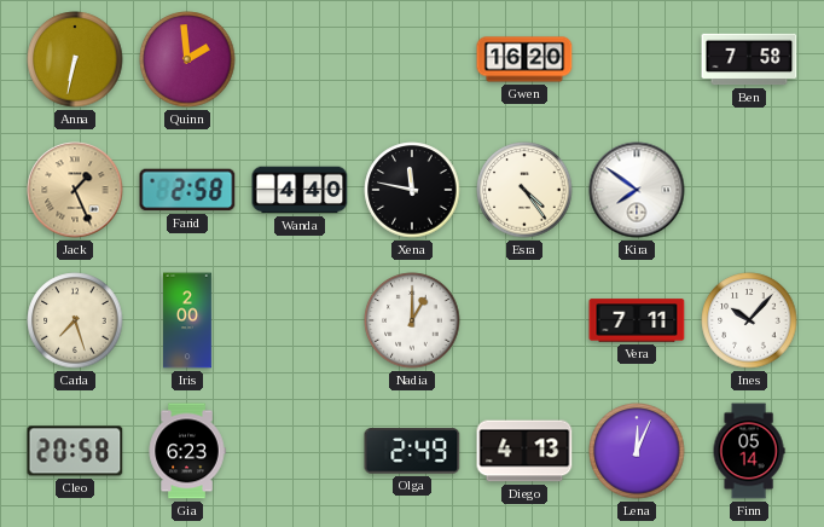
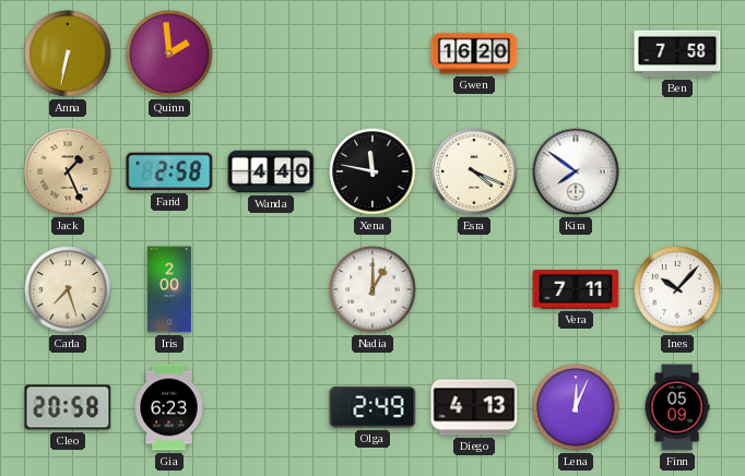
Esra: 4:24 -> 4:19 (474, 171)
Finn: 05:14 -> 05:09 (677, 407)
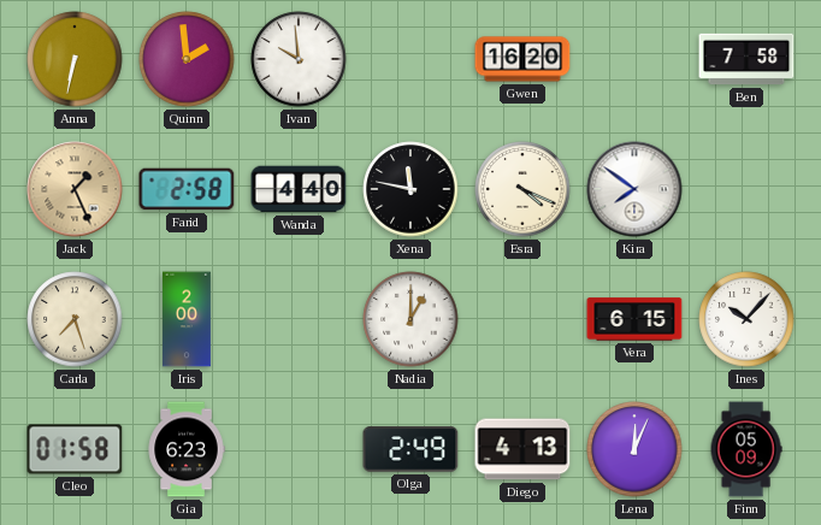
Ivan: none -> 9:59 (299, 59)
Vera: 7:11 -> 6:15 (634, 319)
Cleo: 20:58 -> 01:58 (75, 449)
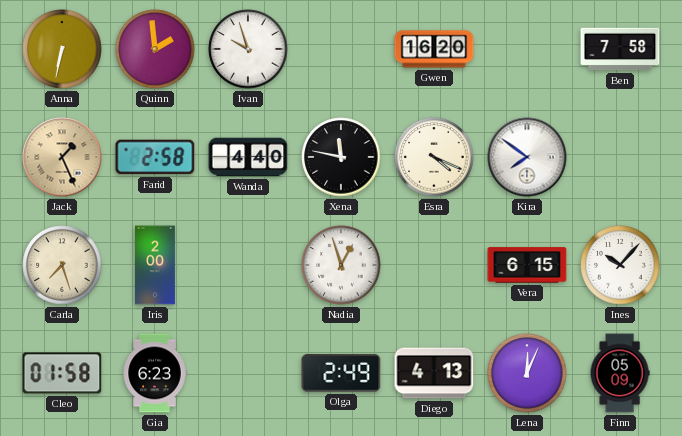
Ivan: 9:59 -> 9:57 (248, 49)
Nadia: 1:00 -> 12:57 (341, 265)
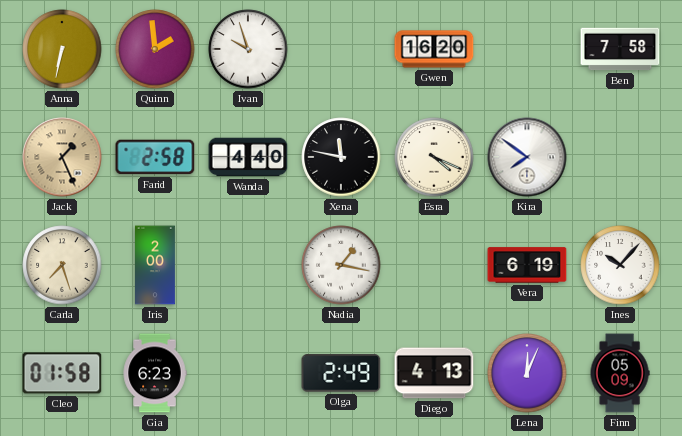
Nadia: 12:57 -> 1:17 (341, 265)
Vera: 6:15 -> 6:19 (527, 265)
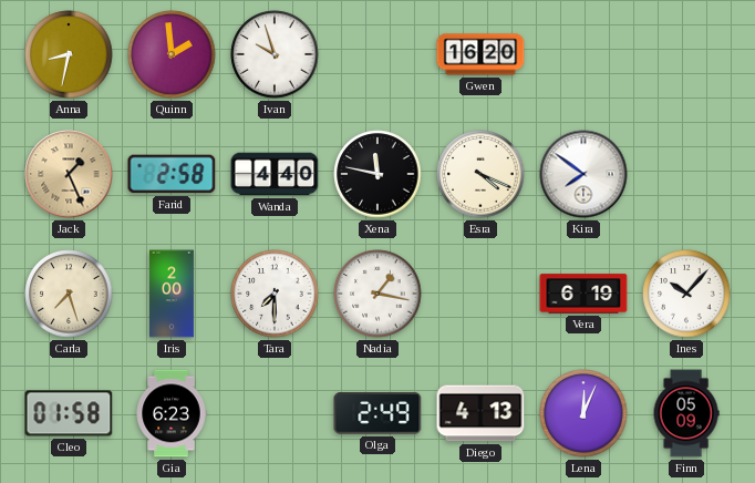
Anna: 6:32 -> 8:32 (69, 54)
Ben: 7:58 -> none (620, 49)
Tara: none -> 7:30 (275, 294)
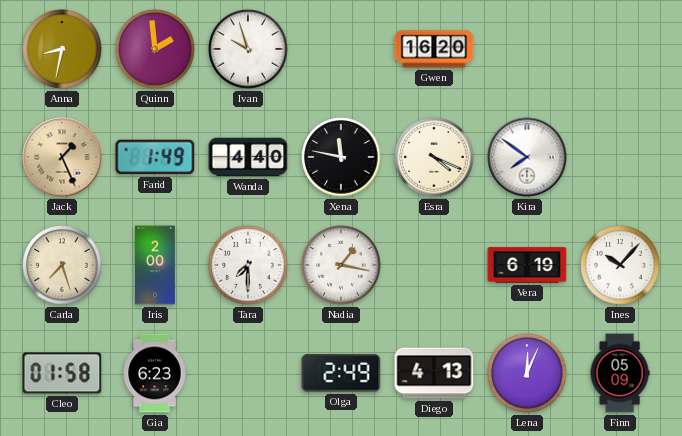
Farid: 2:58 -> 1:49 (155, 157)
